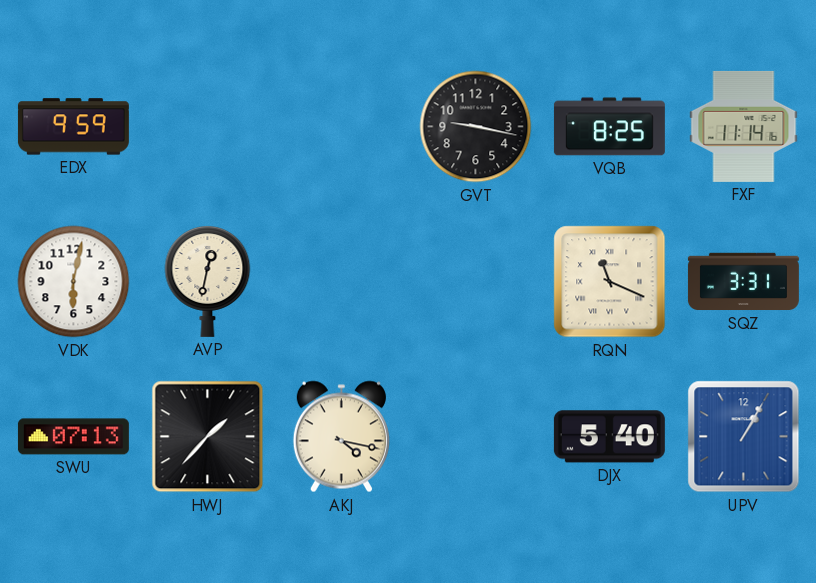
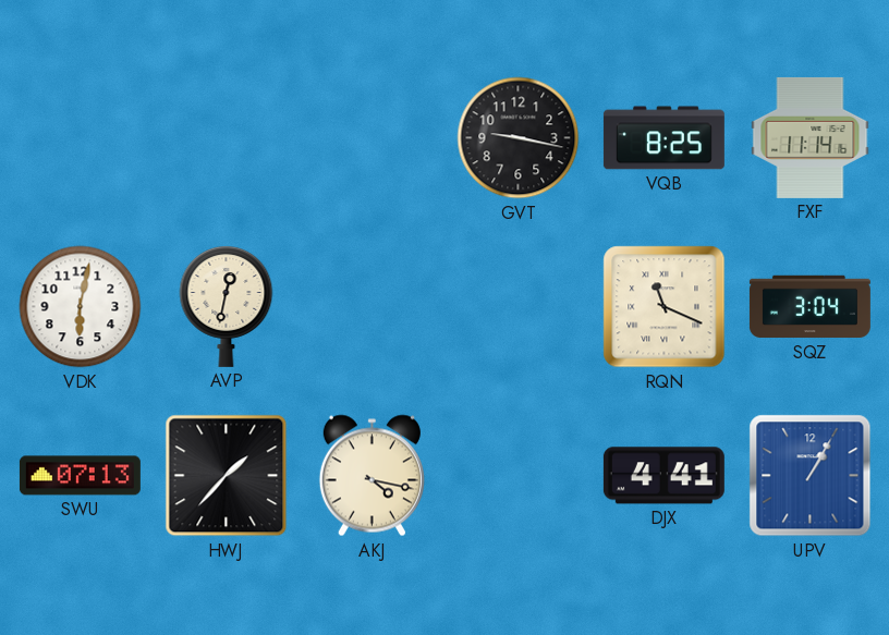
EDX: 9:59 -> none (73, 127)
SQZ: 3:31 -> 3:04 (809, 307)
DJX: 5:40 -> 4:41 (663, 476)
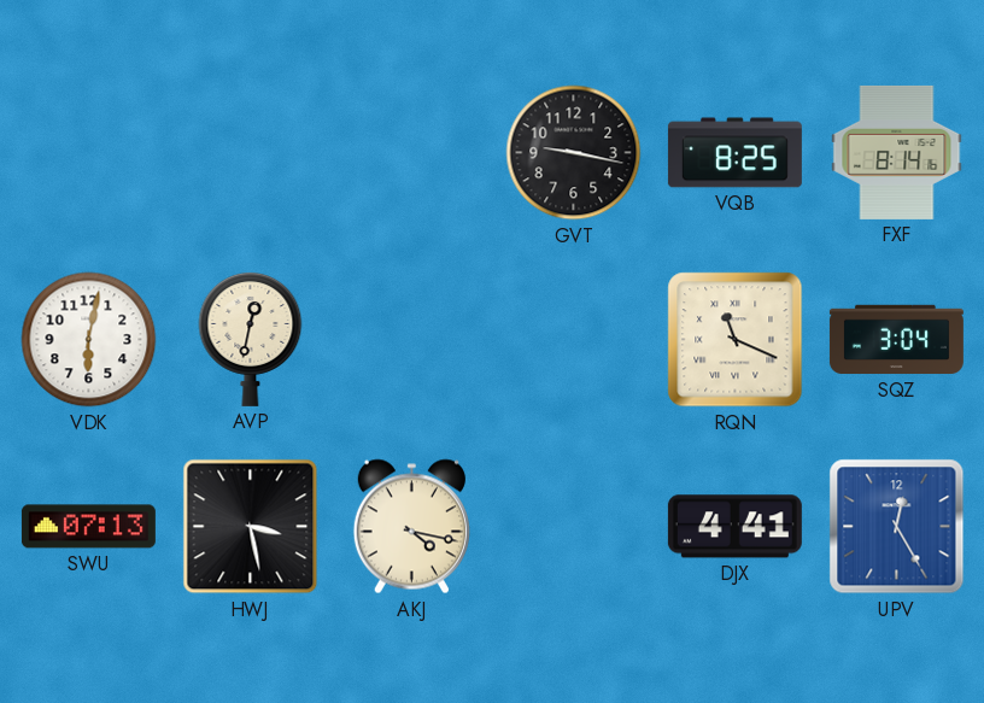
FXF: 11:14 -> 8:14 (897, 152)
HWJ: 1:37 -> 3:28 (251, 527)
UPV: 1:05 -> 12:25 (897, 527)
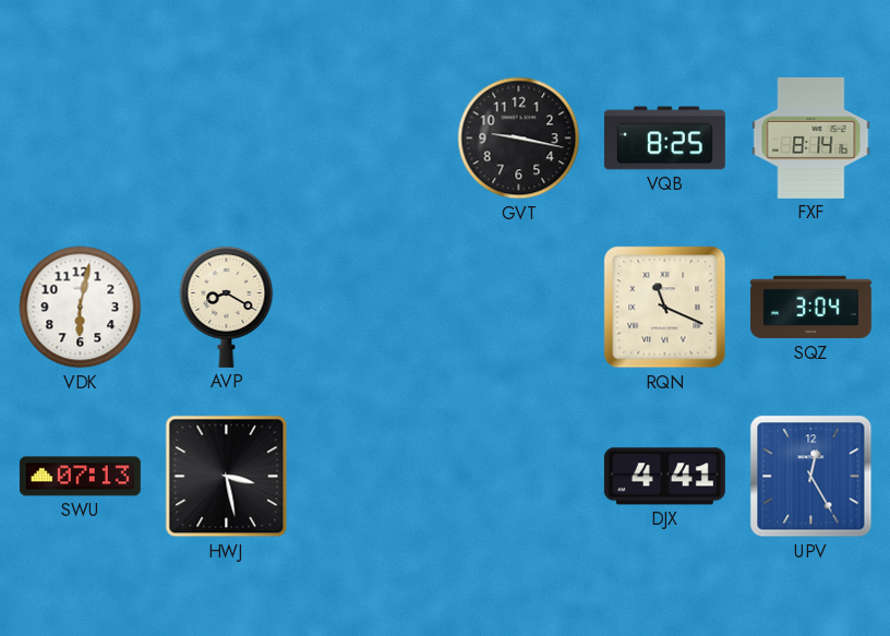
AVP: 12:32 -> 8:20 (227, 308)
AKJ: 4:17 -> none (411, 527)
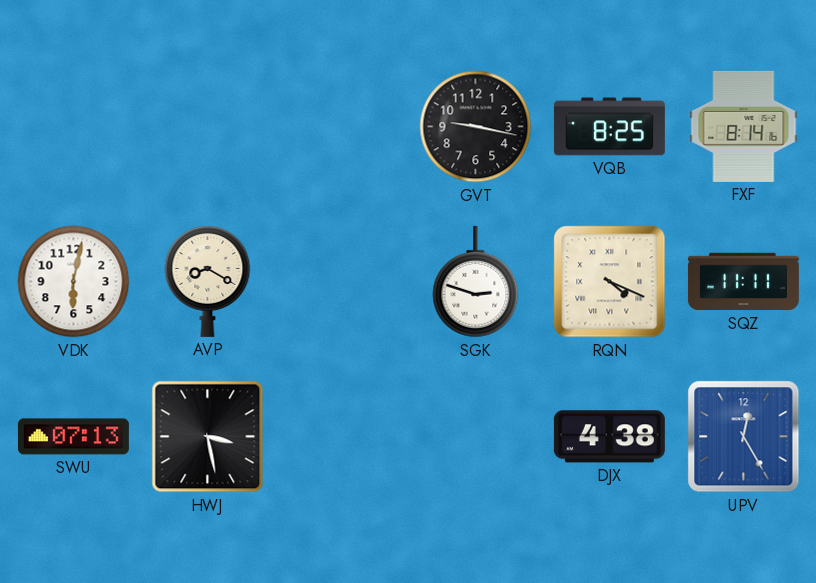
SGK: none -> 2:48 (476, 282)
RQN: 11:19 -> 4:19 (610, 282)
SQZ: 3:04 -> 11:11 (743, 282)
DJX: 4:41 -> 4:38 (609, 437)
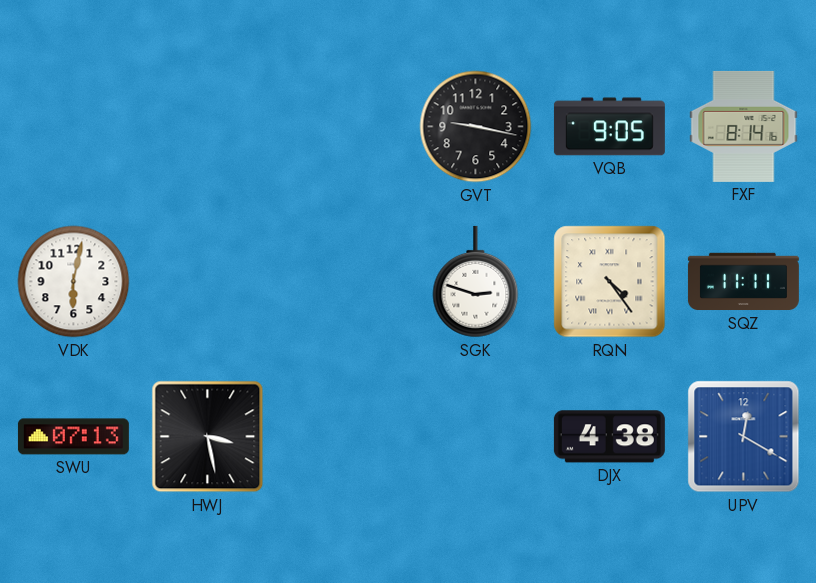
VQB: 8:25 -> 9:05 (609, 127)
AVP: 8:20 -> none (208, 282)
RQN: 4:19 -> 4:24 (610, 282)
UPV: 12:25 -> 12:20 (744, 437)
